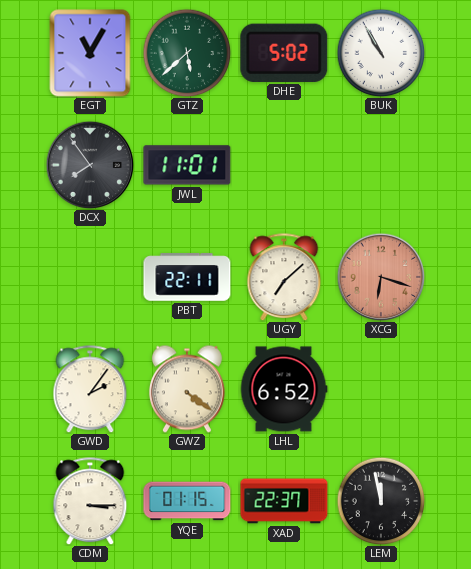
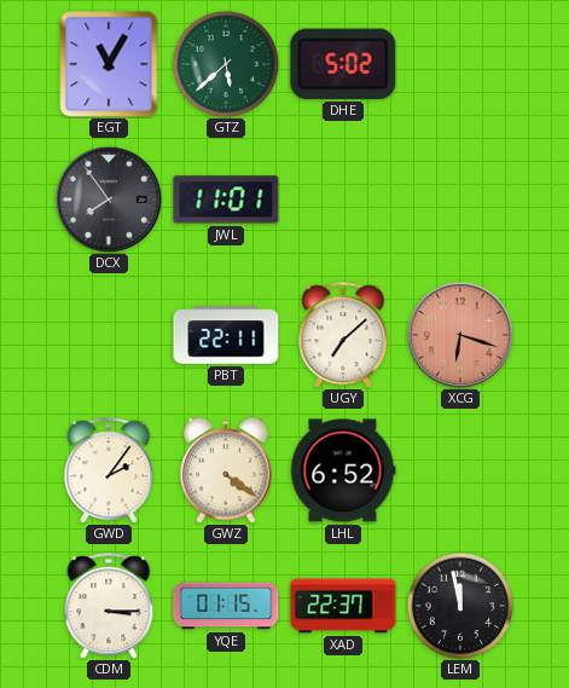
BUK: 10:55 -> none (381, 53)
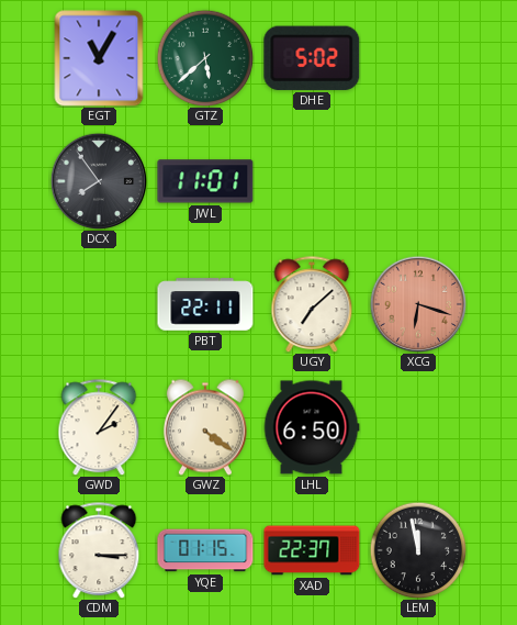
LHL: 6:52 -> 6:50 (312, 427)
